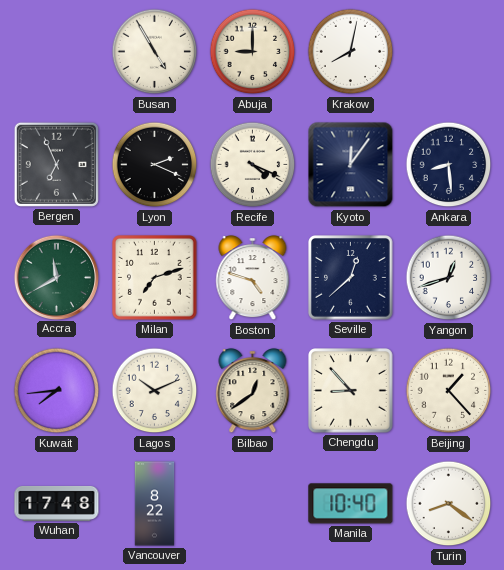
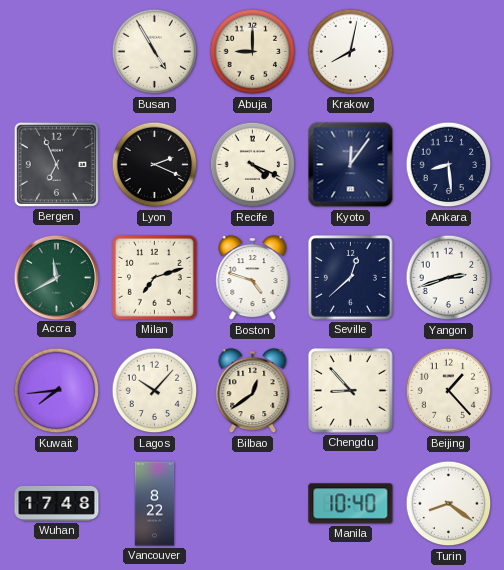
Yangon: 12:42 -> 2:42 (449, 278)
Lagos: 10:11 -> 10:07 (155, 391)
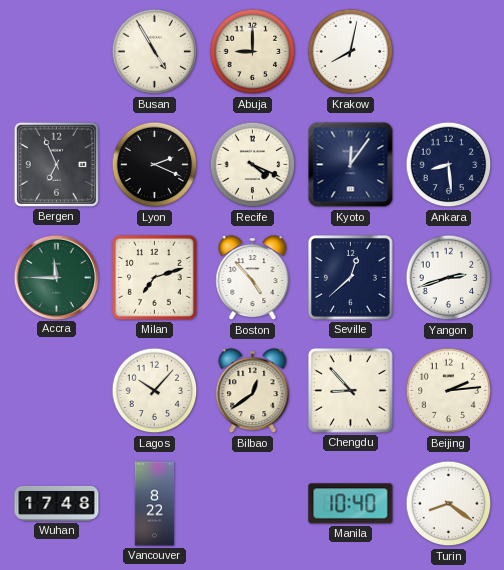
Accra: 11:40 -> 11:45 (56, 277)
Boston: 4:48 -> 4:53 (253, 278)
Kuwait: 7:44 -> none (57, 391)
Beijing: 1:23 -> 2:14 (449, 391)
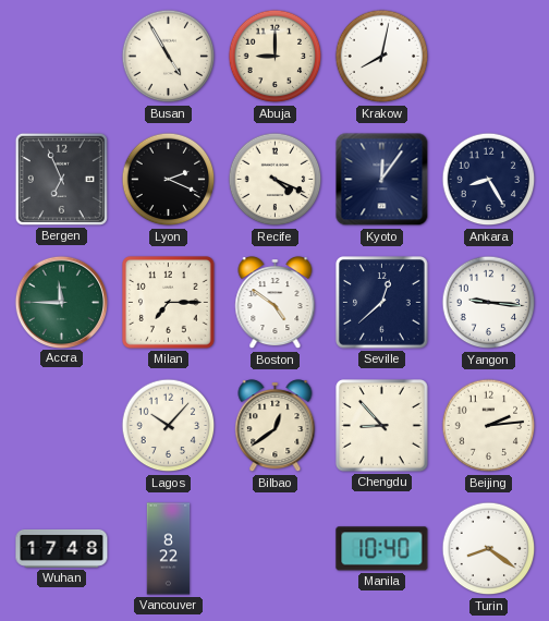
Ankara: 8:29 -> 8:25 (489, 180)
Milan: 7:12 -> 7:15 (169, 303)
Boston: 4:53 -> 4:51 (276, 303)
Yangon: 2:42 -> 9:16 (489, 303)
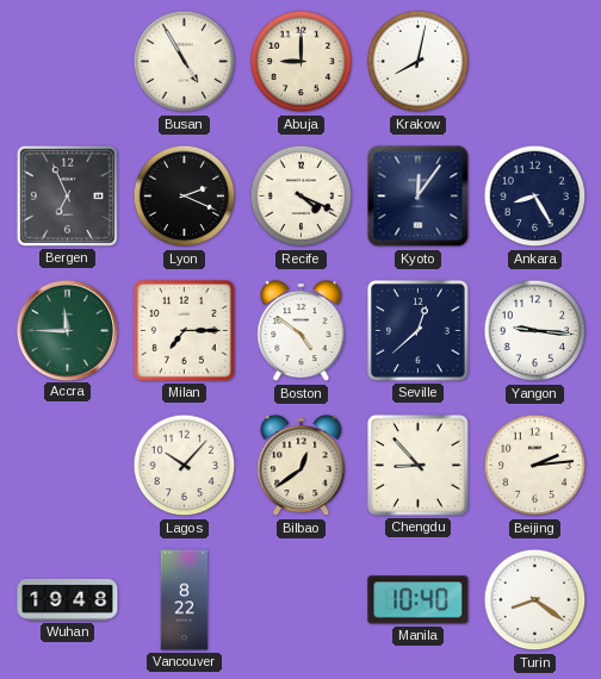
Wuhan: 17:48 -> 19:48 (68, 599)
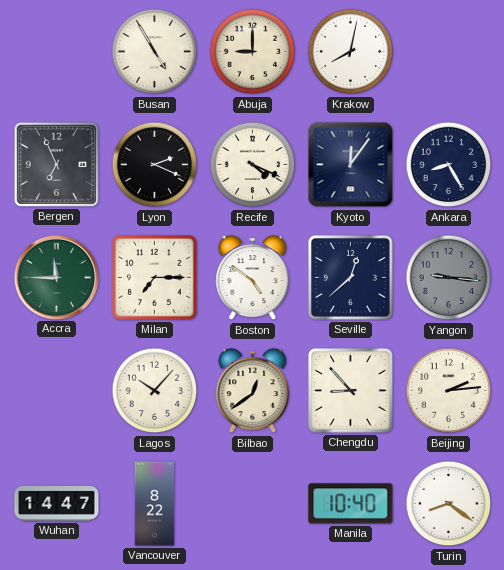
Yangon dial: white -> grey (449, 278)
Wuhan: 19:48 -> 14:47 (57, 503)
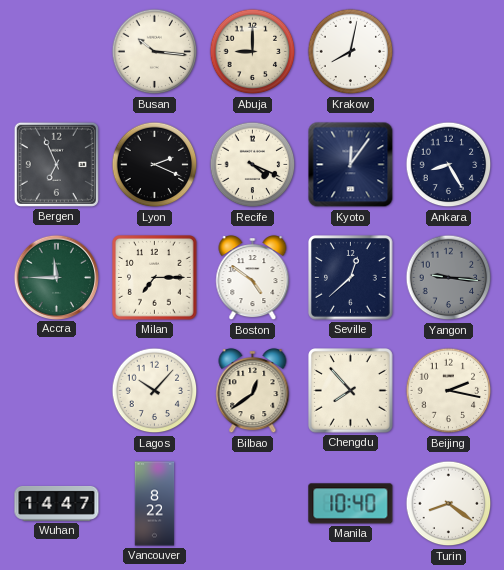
Busan: 4:55 -> 10:16 (155, 52)
Chengdu: 8:53 -> 7:53 (351, 391)
Beijing: 2:14 -> 2:17 (449, 391)
